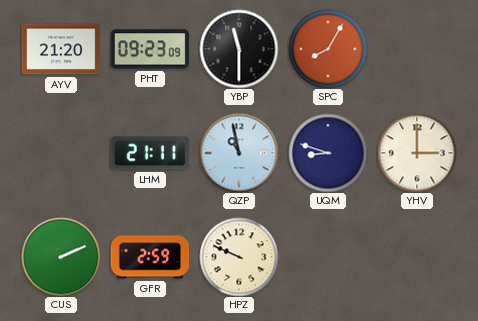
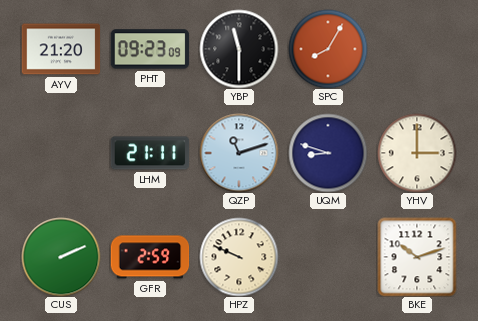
QZP: 10:58 -> 11:12 (239, 153)
BKE: none -> 10:12 (417, 257)
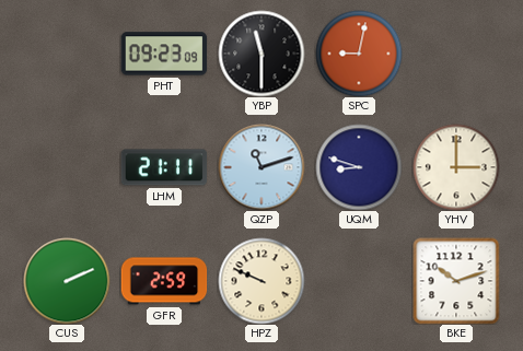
AYV: 21:20 -> none (61, 49)
SPC: 8:05 -> 9:02 (359, 54)
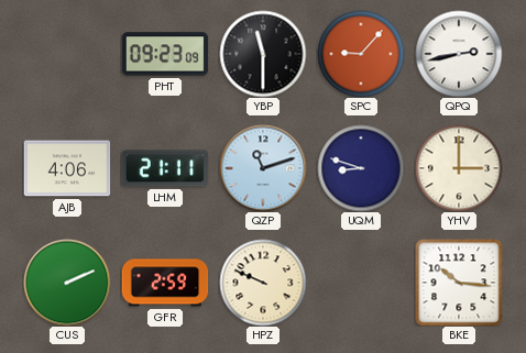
SPC: 9:02 -> 9:07 (361, 54)
QPQ: none -> 2:43 (459, 54)
AJB: none -> 4:06 (67, 168)
BKE: 10:12 -> 10:16 (459, 283)
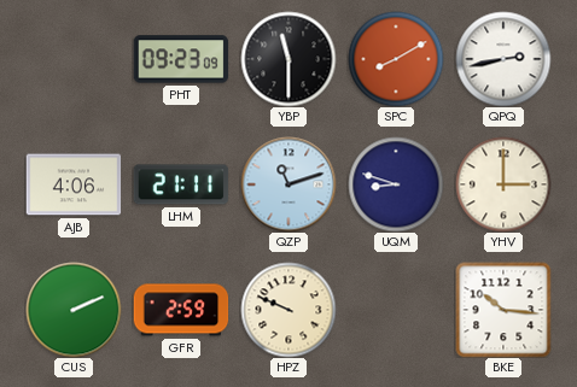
SPC: 9:07 -> 8:10 (396, 59)
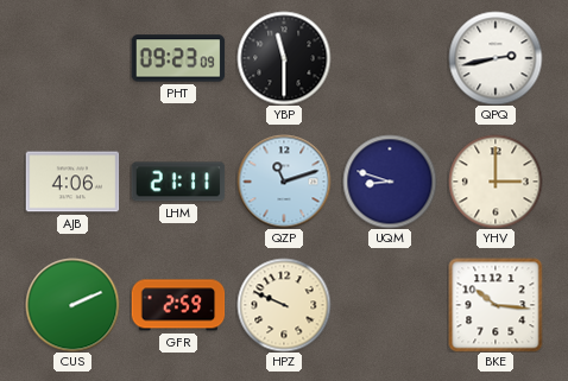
SPC: 8:10 -> none (396, 59)
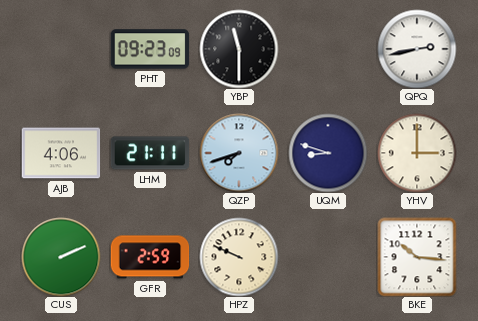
QZP: 11:12 -> 7:42 (239, 153)
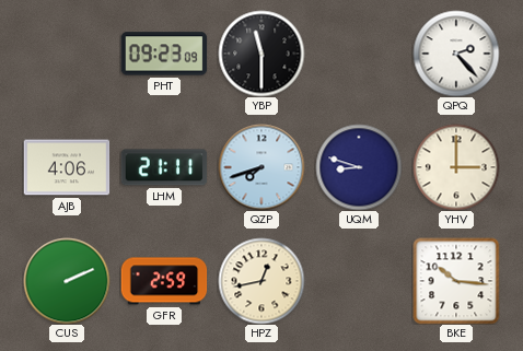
QPQ: 2:43 -> 2:23 (456, 54)
HPZ: 9:49 -> 12:43 (261, 281)
